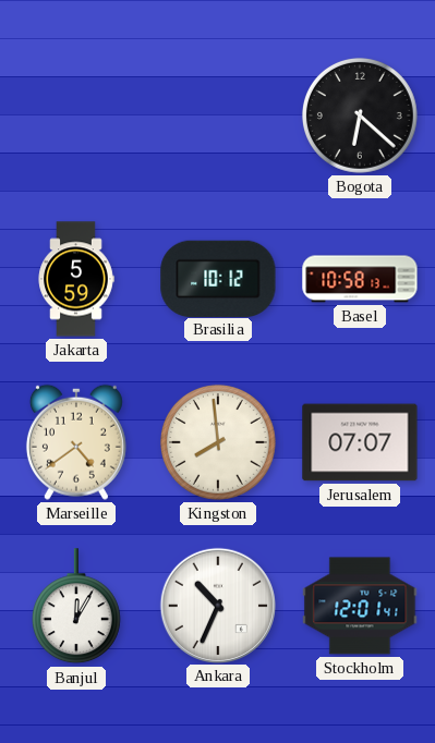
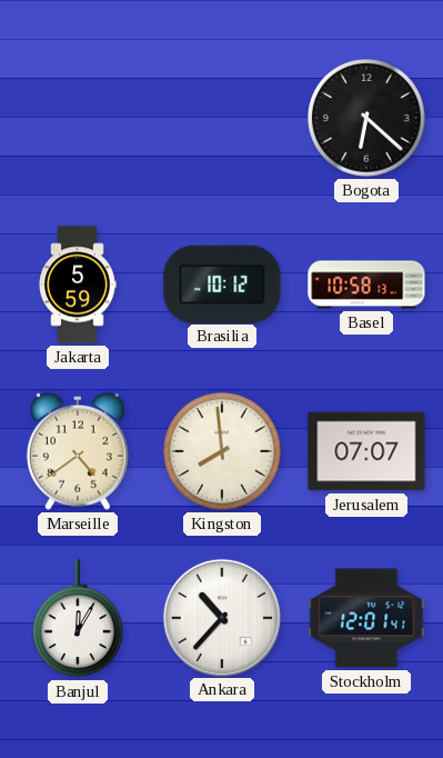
Ankara: 10:34 -> 10:37 (221, 617)
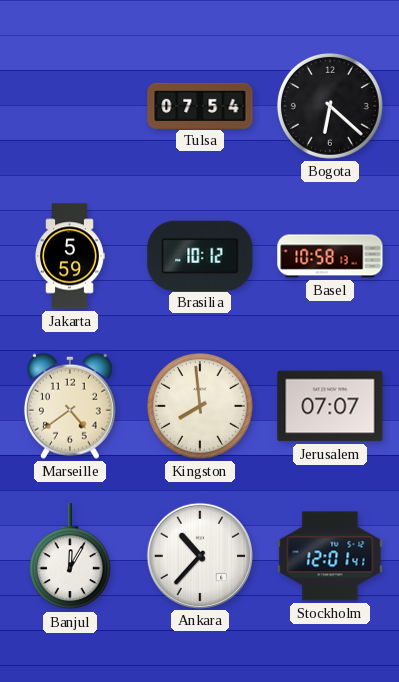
Tulsa: none -> 07:54 (200, 105)
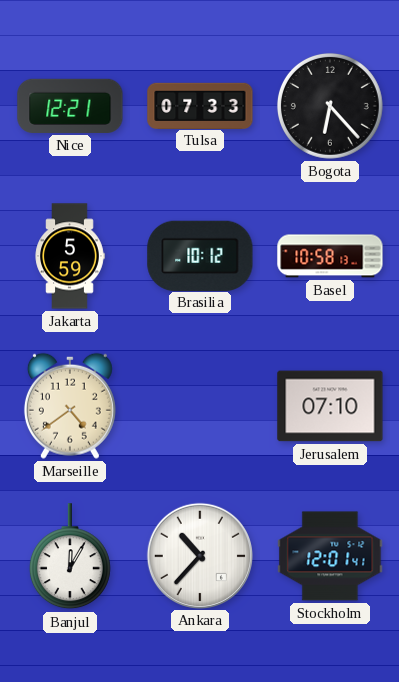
Nice: none -> 12:21 (70, 106)
Tulsa: 07:54 -> 07:33 (200, 105)
Bogota: 6:22 -> 6:23 (330, 106)
Kingston: 7:59 -> none (200, 406)
Jerusalem: 07:07 -> 07:10 (330, 406)
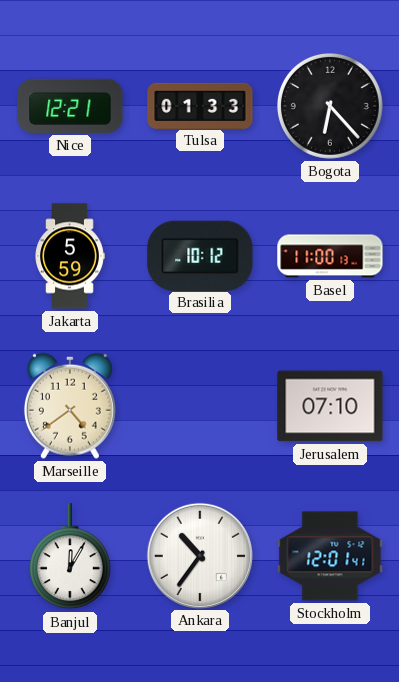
Tulsa: 07:33 -> 01:33 (200, 105)
Basel: 10:58 -> 11:00 (330, 256)
Ankara: 10:37 -> 10:36 (199, 555)
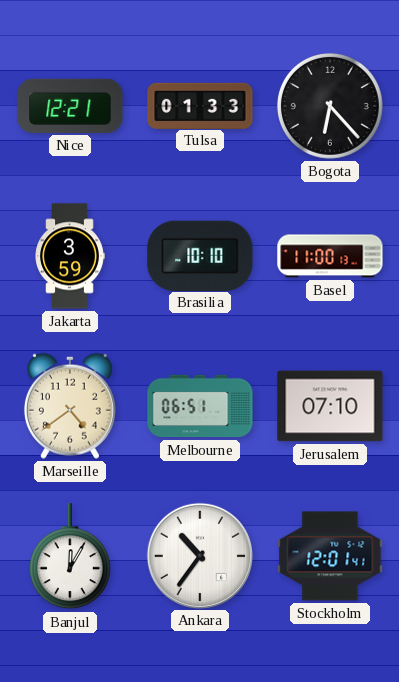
Jakarta: 5:59 -> 3:59 (70, 256)
Brasilia: 10:12 -> 10:10 (200, 255)
Melbourne: none -> 06:51 (200, 406)
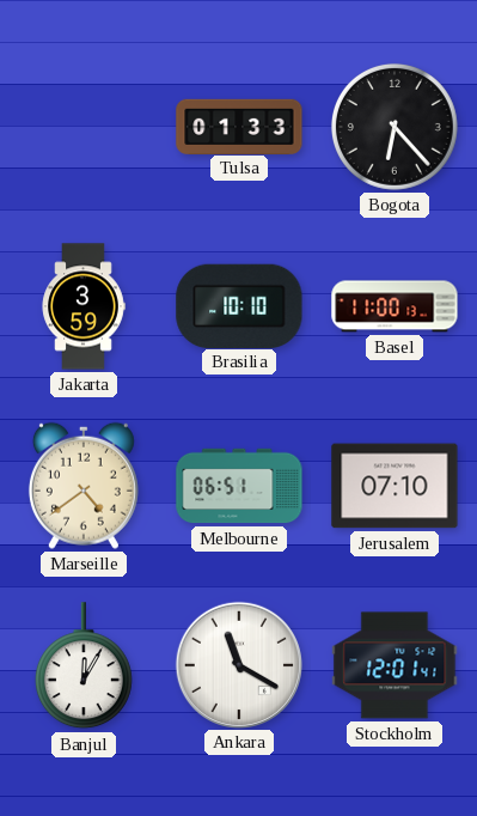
Nice: 12:21 -> none (70, 106)
Ankara: 10:36 -> 11:20 (238, 664)
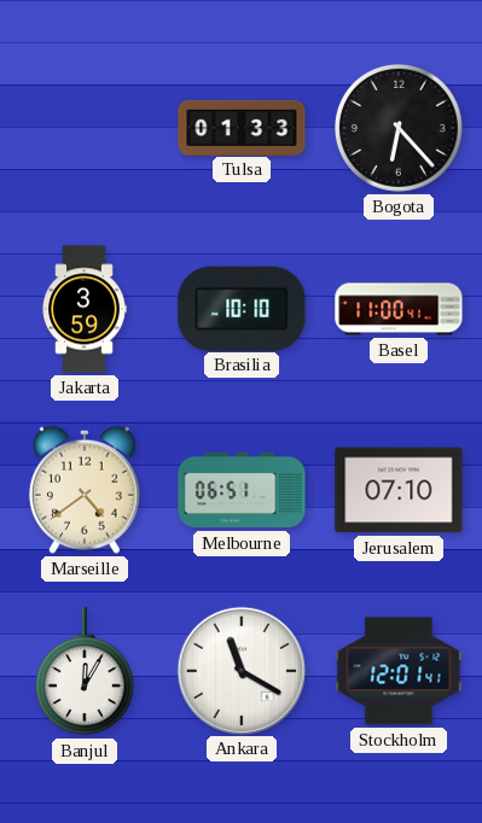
Basel: 11:00:13 -> 11:00:41 (399, 309)
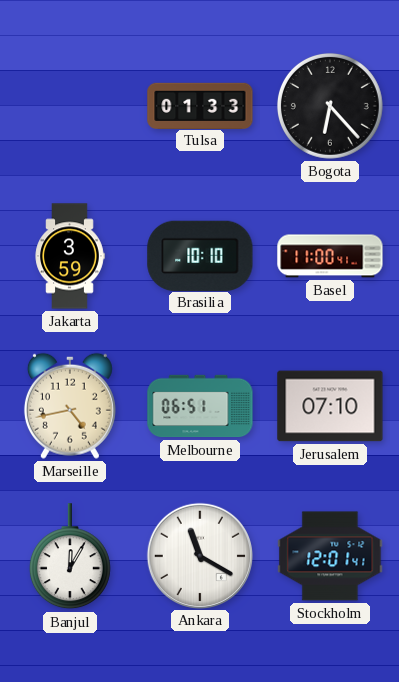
Marseille: 4:39 -> 4:43 (70, 406)
